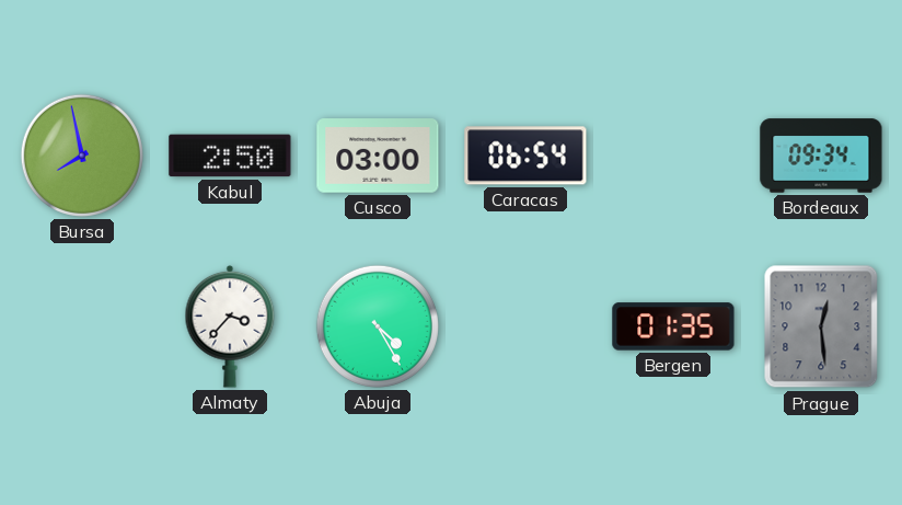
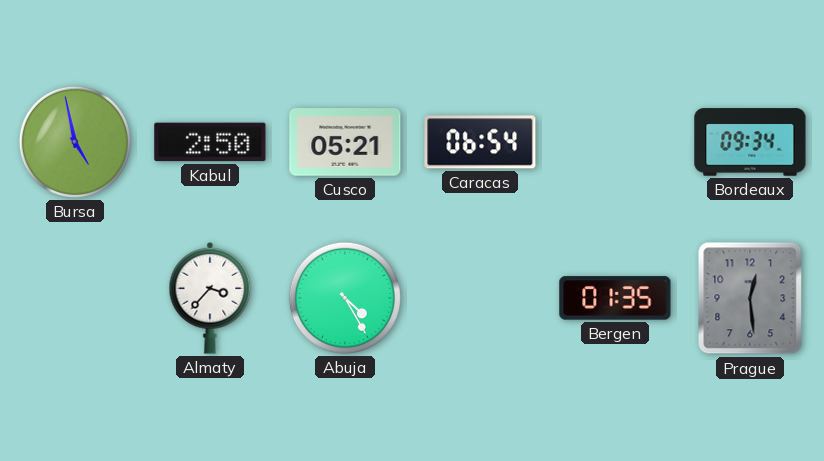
Bursa: 7:58 -> 4:58 (75, 142)
Cusco: 03:00 -> 05:21 (345, 142)
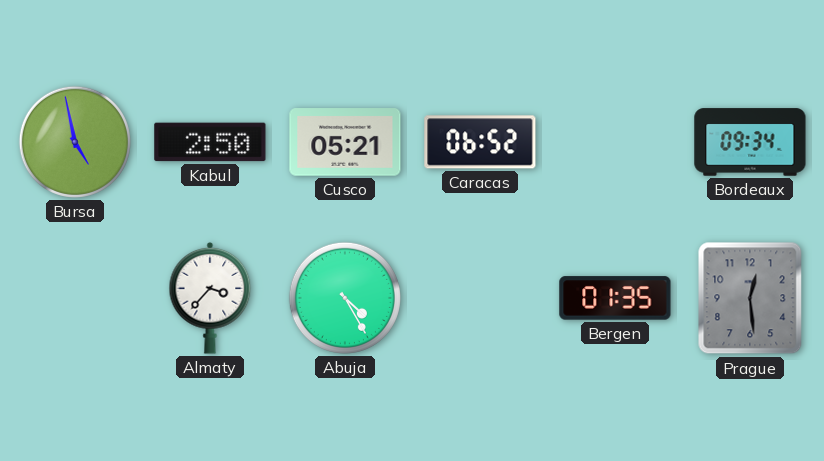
Caracas: 06:54 -> 06:52 (480, 142)
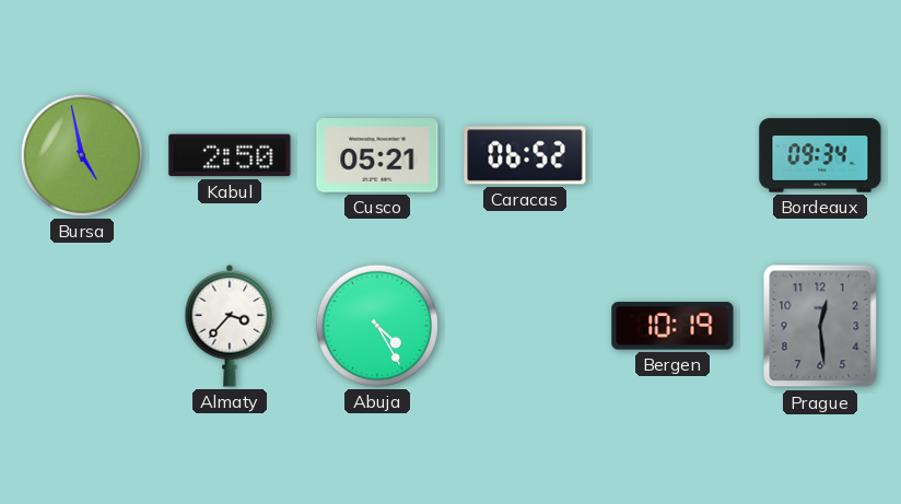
Bergen: 01:35 -> 10:19 (672, 326)
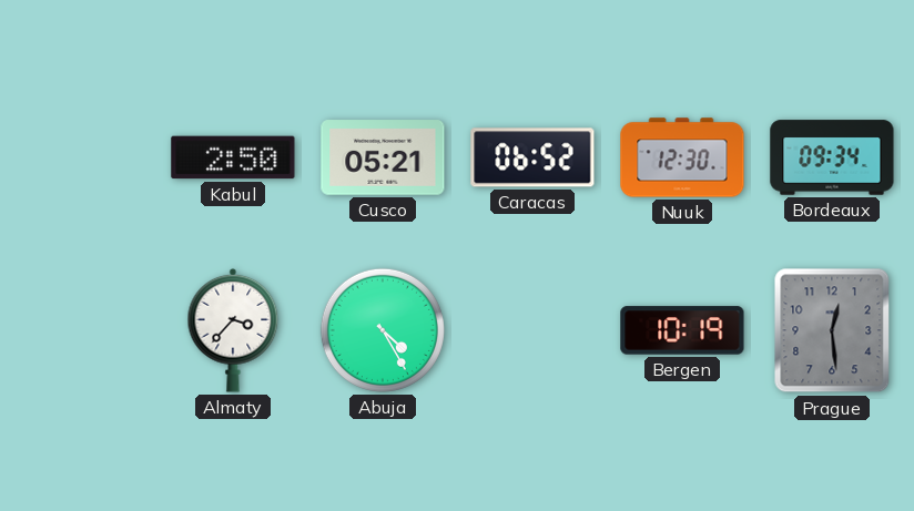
Bursa: 4:58 -> none (82, 155)
Nuuk: none -> 12:30 (682, 157)
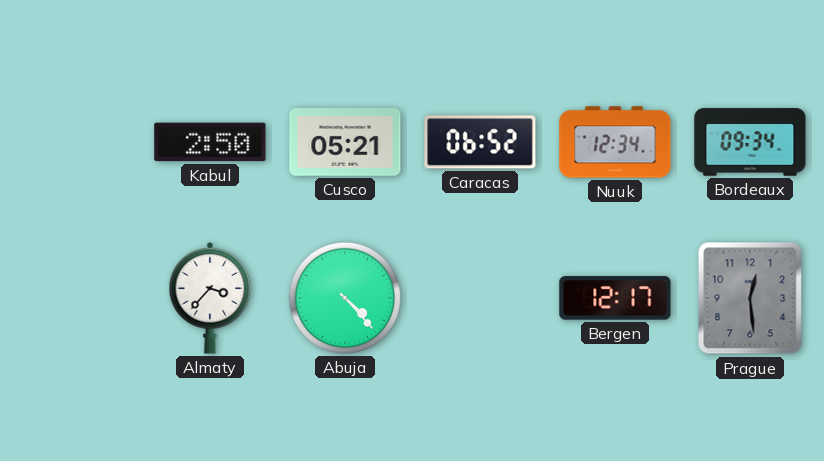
Nuuk: 12:30 -> 12:34 (615, 142)
Abuja: 4:25 -> 4:23 (345, 298)
Bergen: 10:19 -> 12:17 (615, 298)
